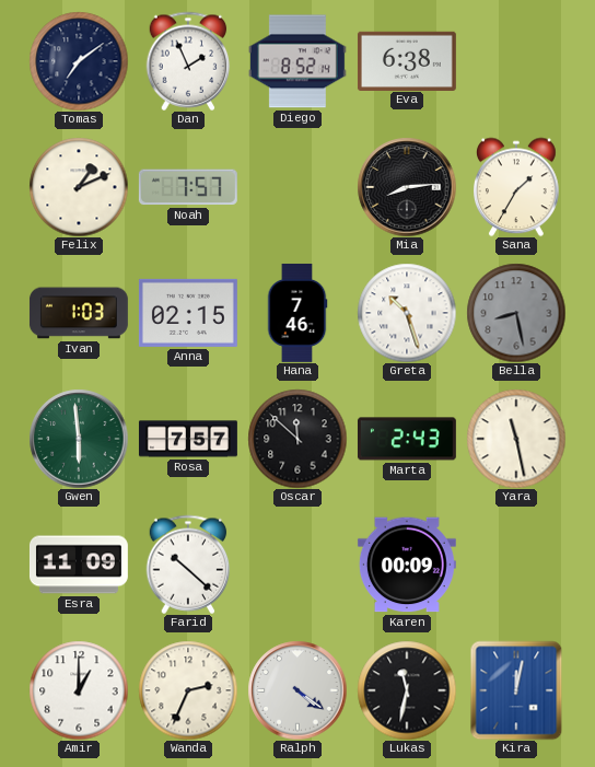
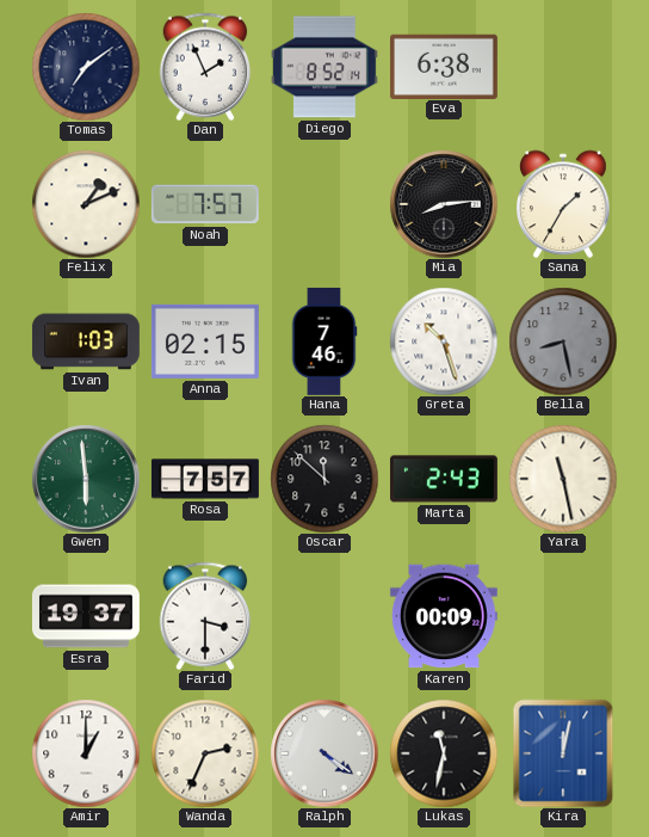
Esra: 11:09 -> 19:37 (86, 616)
Farid: 10:22 -> 3:30 (205, 616)
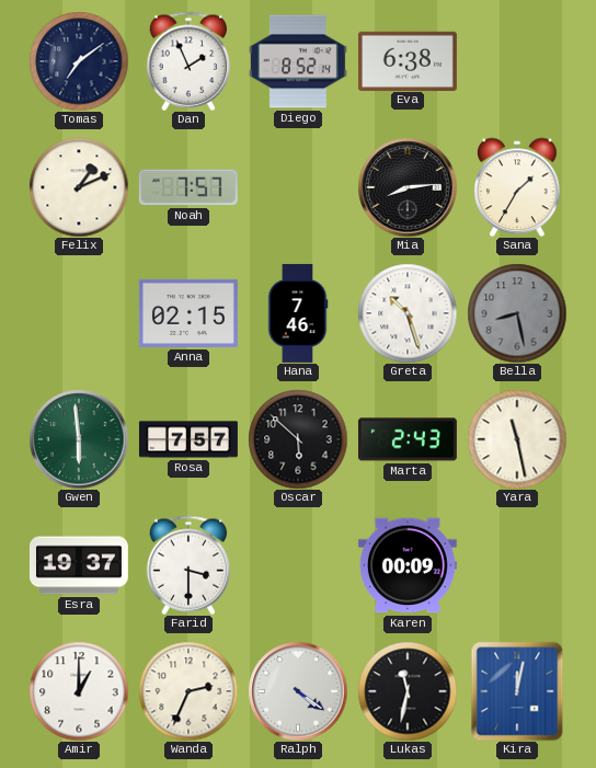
Ivan: 1:03 -> none (86, 341)
Oscar: 11:52 -> 5:52 (298, 439)
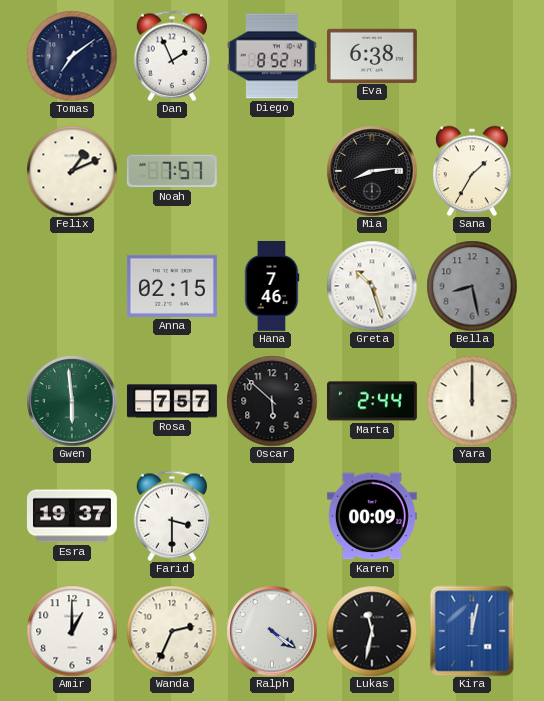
Marta: 2:43 -> 2:44 (372, 401)
Yara: 11:28 -> 12:00 (472, 401)
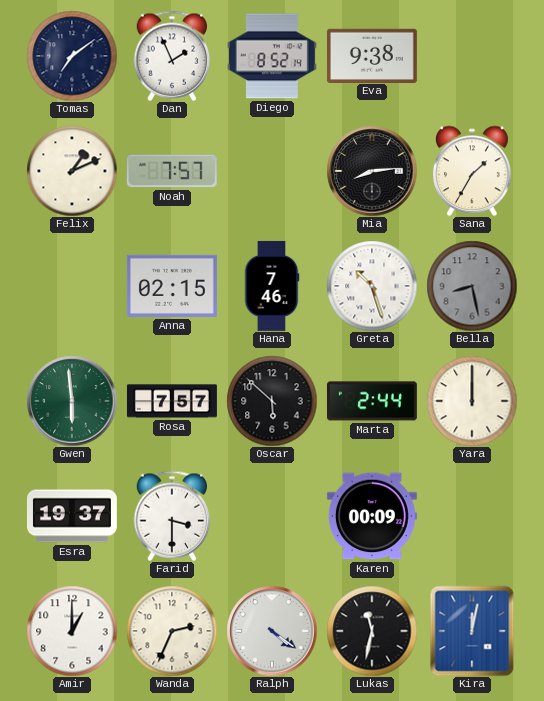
Eva: 6:38 -> 9:38 (372, 55)
